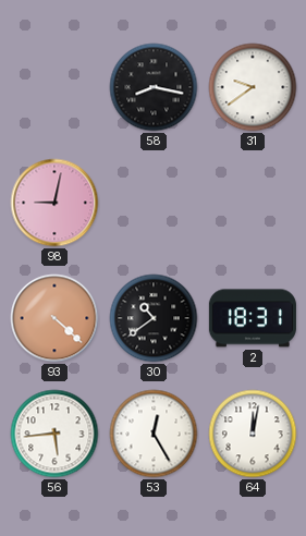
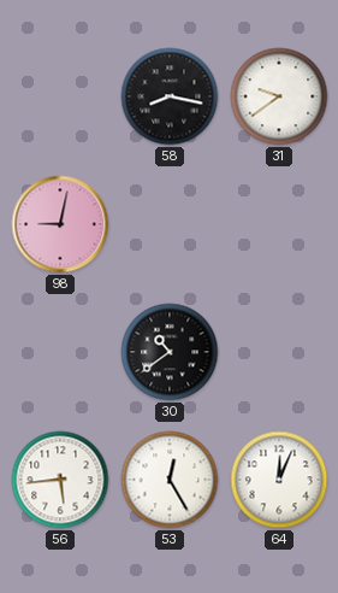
93: 4:22 -> none (54, 318)
2: 18:31 -> none (253, 318)
64: 12:02 -> 12:04 (279, 480)
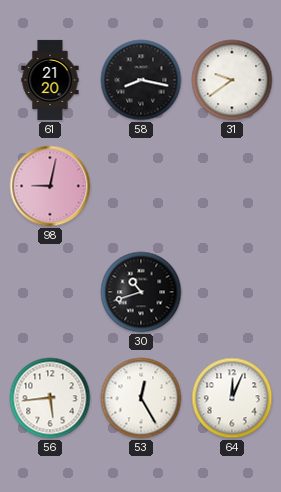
61: none -> 21:20 (50, 80)
30: 10:39 -> 10:42 (141, 292)
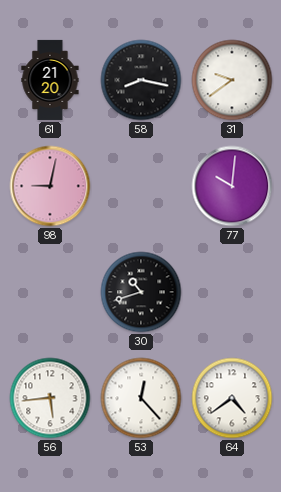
77: none -> 10:01 (232, 186)
53: 12:25 -> 12:23 (141, 398)
64: 12:04 -> 4:39 (232, 398)
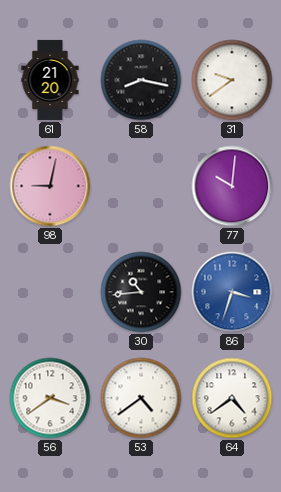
30: 10:42 -> 10:44 (141, 292)
86: none -> 3:33 (232, 292)
56: 5:44 -> 3:39 (50, 398)
53: 12:23 -> 4:39 (141, 398)
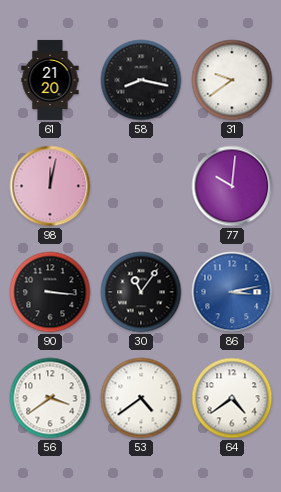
98: 9:02 -> 12:02 (50, 186)
90: none -> 3:16 (50, 292)
30: 10:44 -> 11:06 (141, 292)
86: 3:33 -> 3:13 (232, 292)
